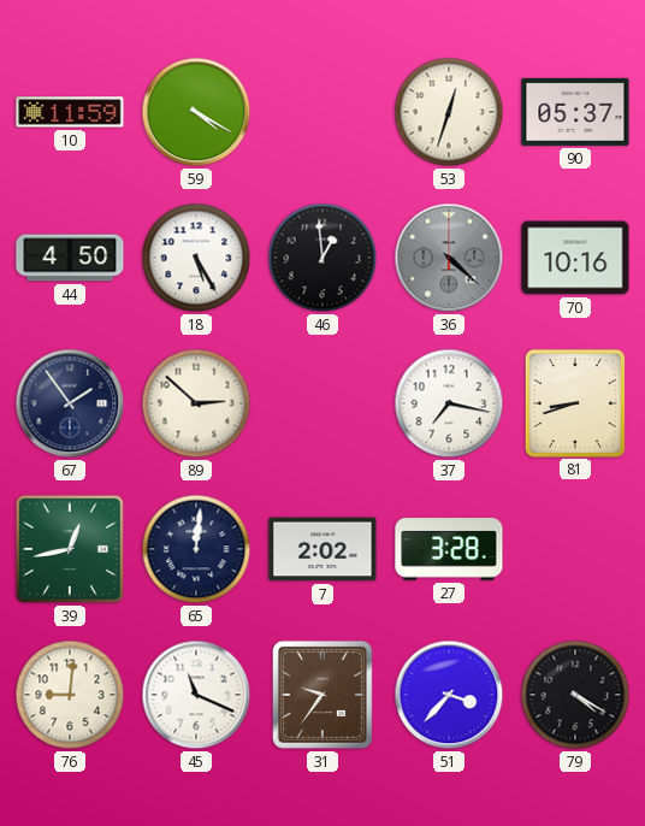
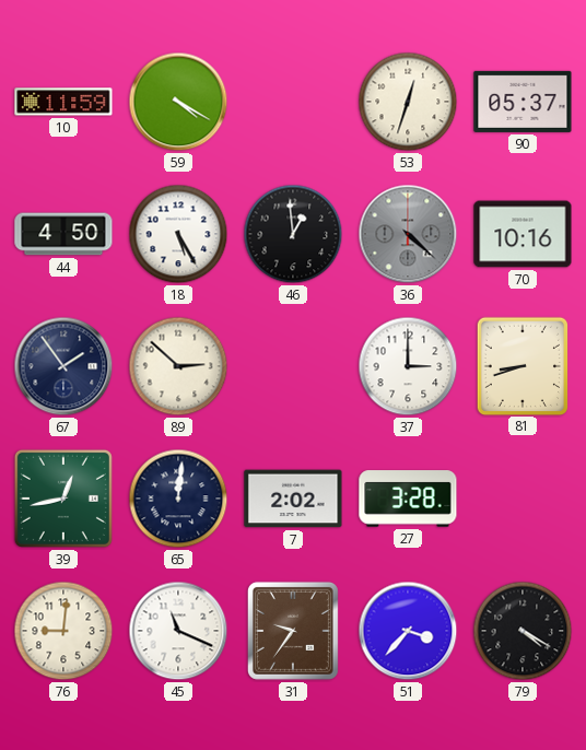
37: 7:17 -> 3:00 (408, 366)
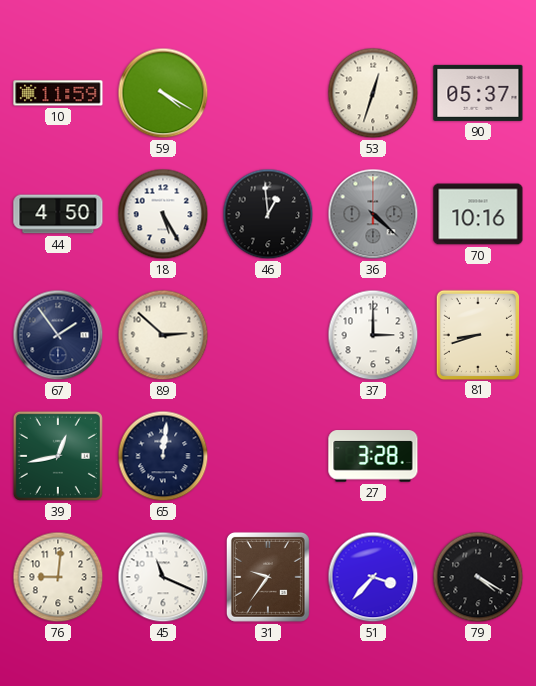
7: 2:02 -> none (293, 499)
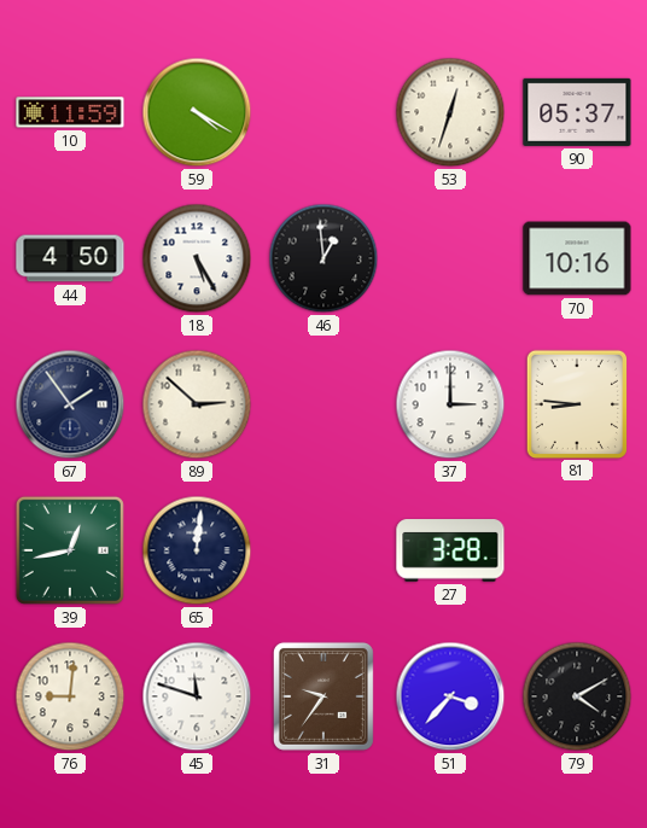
36: 4:22 -> none (373, 214)
81: 8:42 -> 8:46 (576, 403)
45: 11:19 -> 11:48 (197, 696)
79: 4:20 -> 4:10 (577, 696)
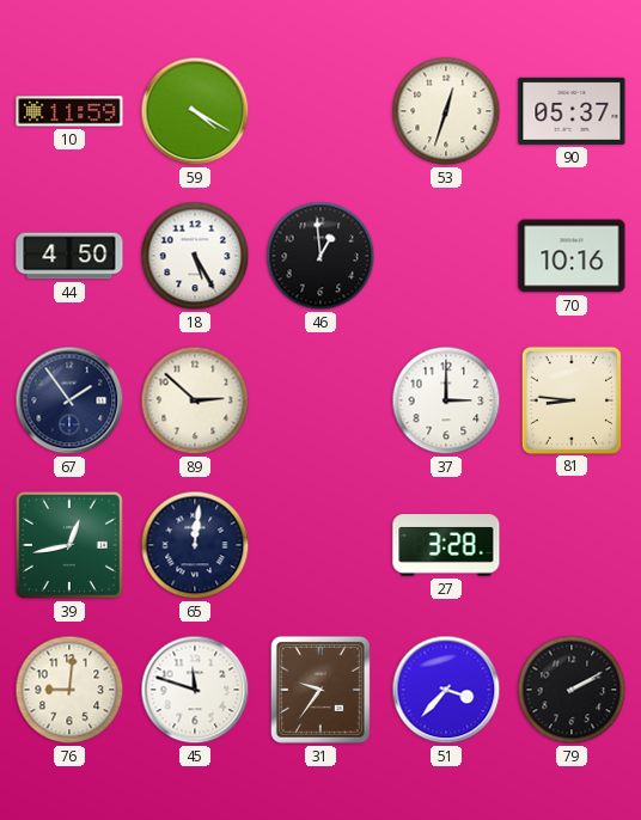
79: 4:10 -> 2:10 (572, 690)
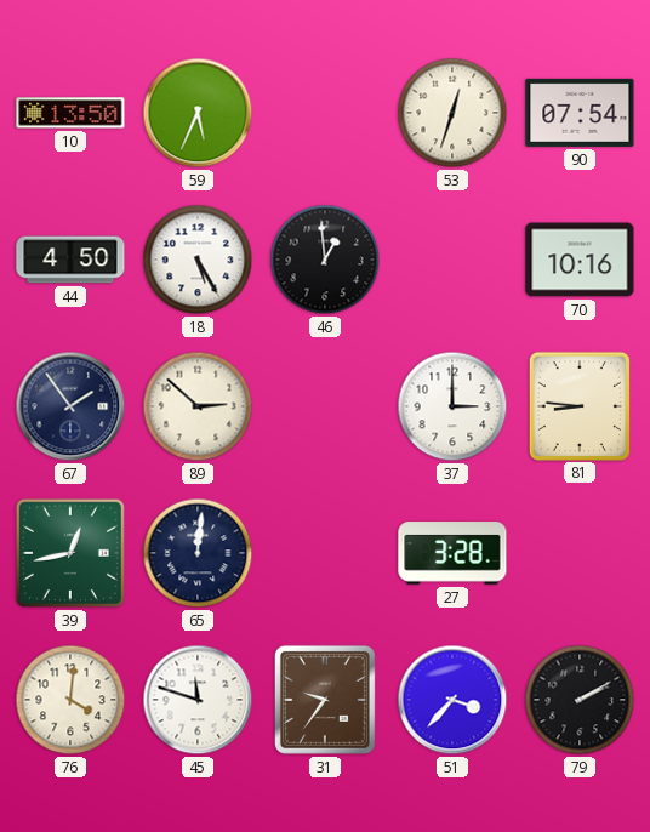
10: 11:59 -> 13:50 (70, 113)
59: 4:20 -> 5:34 (198, 113)
90: 05:37 -> 07:54 (580, 113)
76: 9:01 -> 4:01 (70, 700)
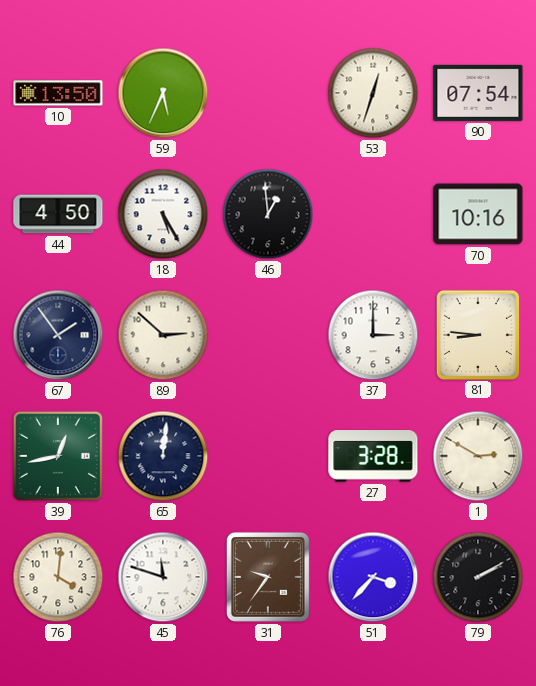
1: none -> 2:50 (478, 456)
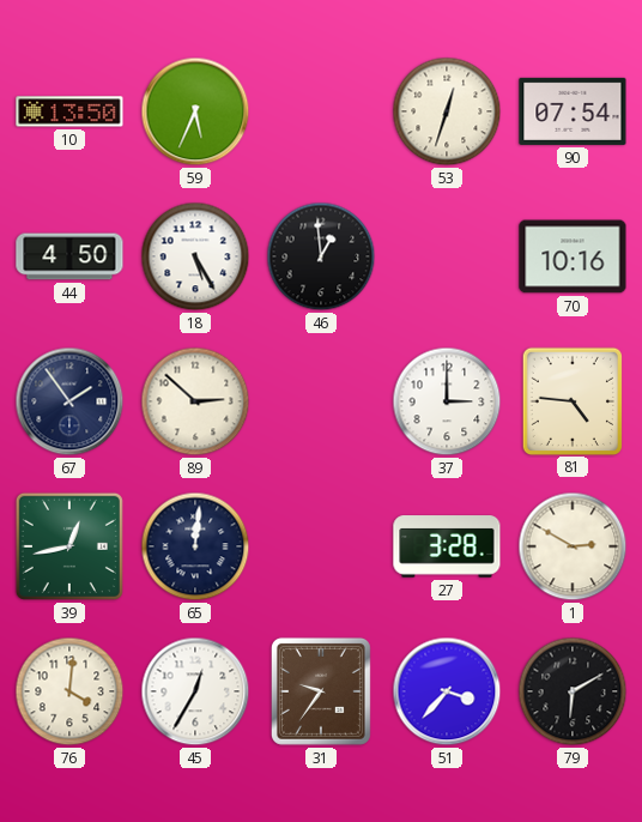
81: 8:46 -> 4:46 (571, 400)
45: 11:48 -> 12:35 (195, 691)
79: 2:10 -> 6:10 (573, 691)
